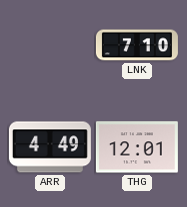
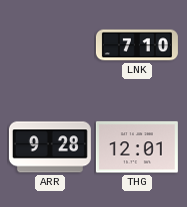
ARR: 4:49 -> 9:28 (50, 147)
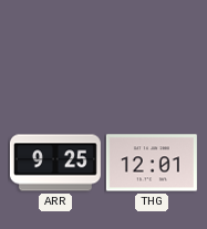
LNK: 7:10 -> none (137, 45)
ARR: 9:28 -> 9:25 (55, 163)
